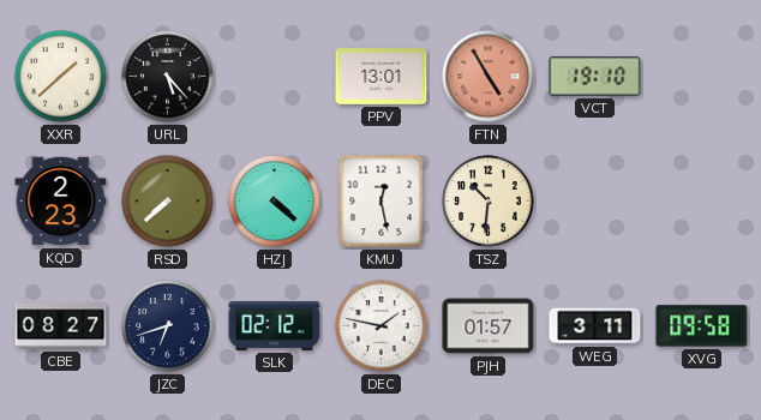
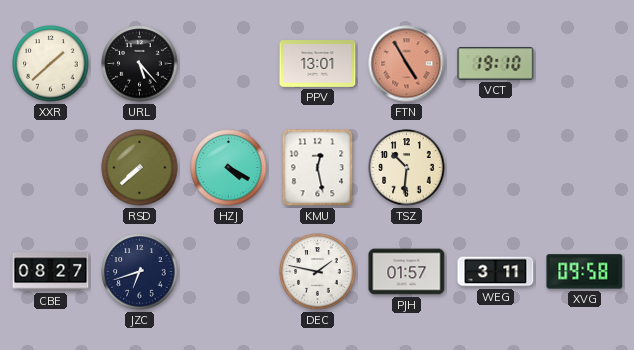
KQD: 2:23 -> none (61, 202)
HZJ: 4:22 -> 4:20 (229, 168)
SLK: 02:12 -> none (275, 325)
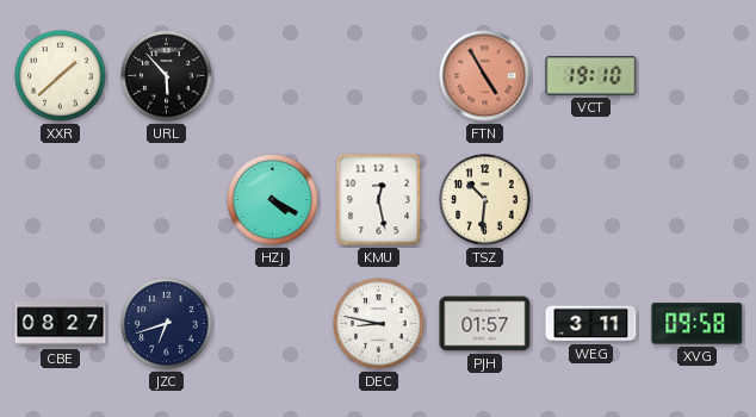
URL: 5:23 -> 5:53 (167, 76)
PPV: 13:01 -> none (318, 64)
RSD: 7:38 -> none (140, 168)
DEC: 1:47 -> 8:47 (379, 324)
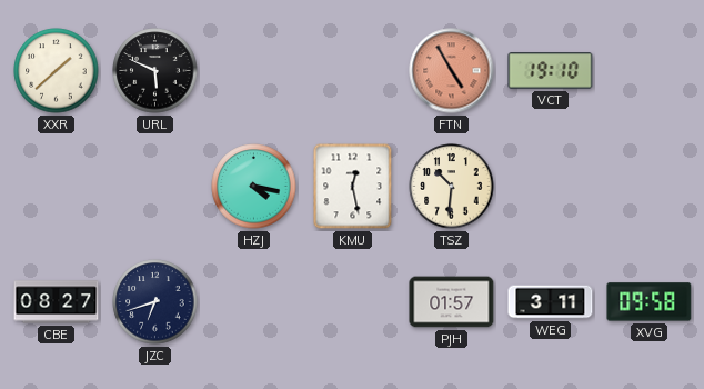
URL: 5:53 -> 5:49 (155, 71)
HZJ: 4:20 -> 4:17 (254, 187)
DEC: 8:47 -> none (379, 324)
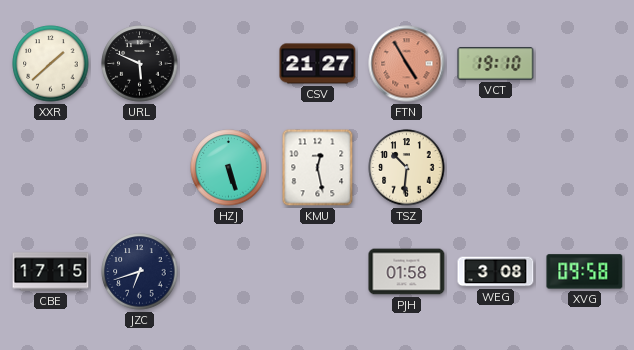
CSV: none -> 21:27 (318, 64)
HZJ: 4:17 -> 5:27 (229, 168)
CBE: 08:27 -> 17:15 (51, 272)
PJH: 01:57 -> 01:58 (407, 272)
WEG: 3:11 -> 3:08 (496, 272)
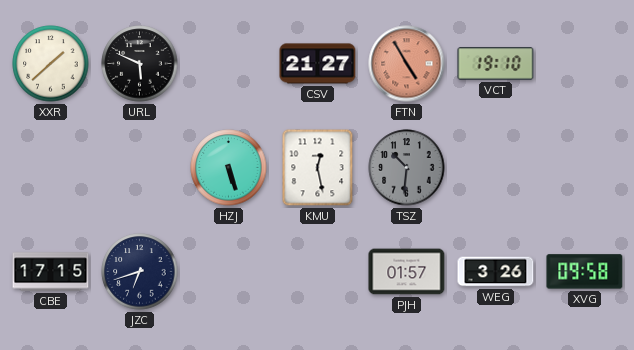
TSZ dial: cream -> grey (407, 168)
PJH: 01:58 -> 01:57 (407, 272)
WEG: 3:08 -> 3:26 (496, 272)
